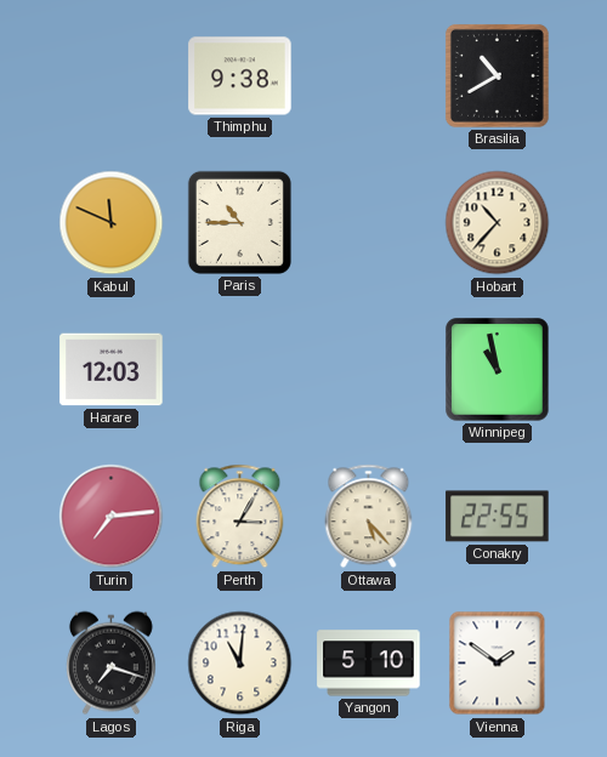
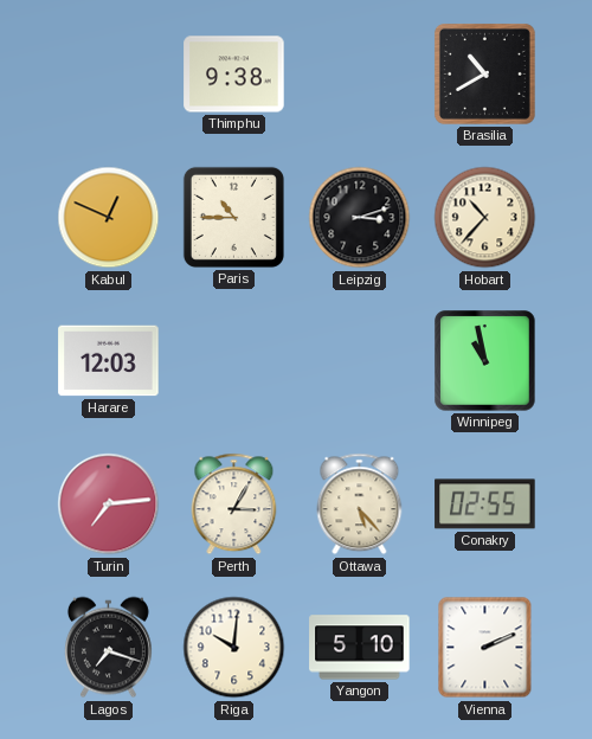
Kabul: 11:49 -> 12:49 (109, 218)
Leipzig: none -> 3:12 (360, 218)
Conakry: 22:55 -> 02:55 (485, 505)
Riga: 11:01 -> 10:01 (234, 648)
Vienna: 1:51 -> 2:11 (485, 648)
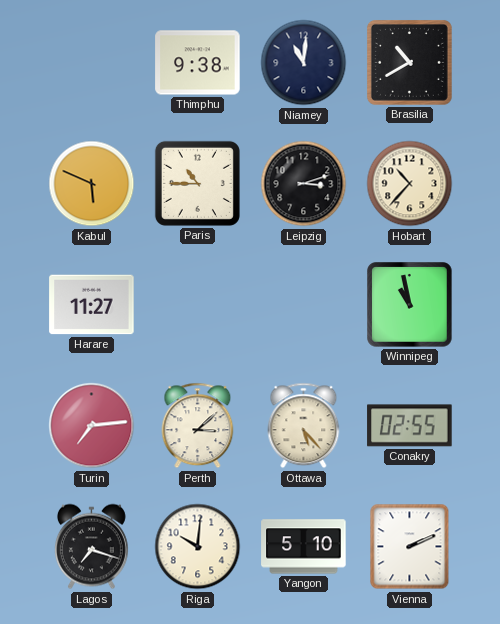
Niamey: none -> 11:01 (304, 63)
Kabul: 12:49 -> 5:49 (92, 184)
Harare: 12:03 -> 11:27 (92, 305)
Perth: 3:05 -> 3:08 (198, 426)
